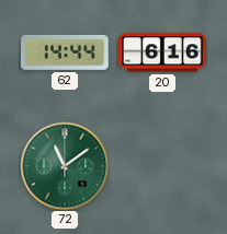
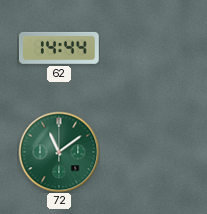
20: 6:16 -> none (163, 52)
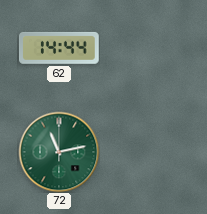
72: 11:09 -> 11:13 (59, 152)
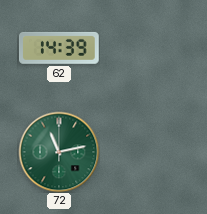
62: 14:44 -> 14:39 (59, 48)
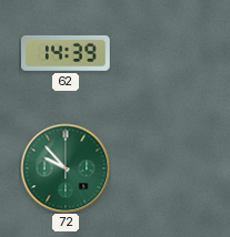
72: 11:13 -> 9:53 (66, 168)
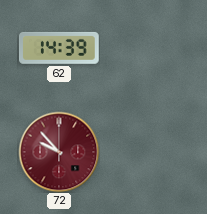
72 dial: green -> burgundy (59, 152)
